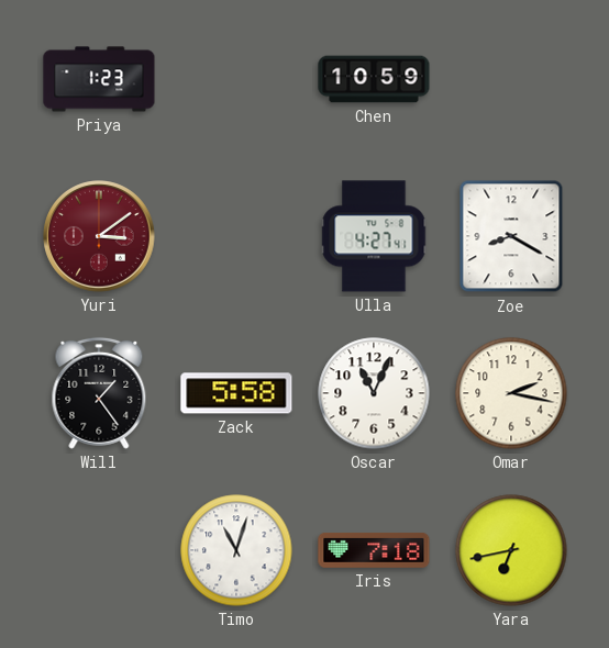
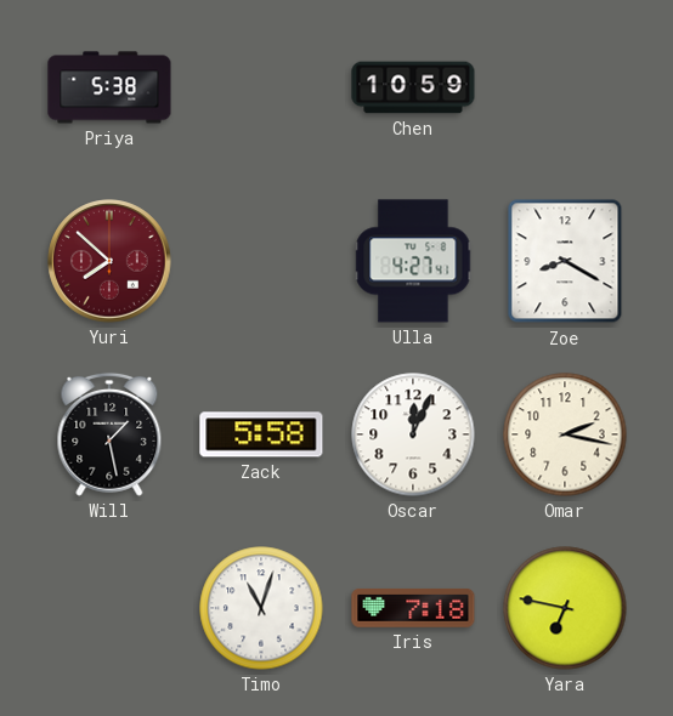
Priya: 1:23 -> 5:38 (109, 87)
Yuri: 3:09 -> 7:52 (109, 261)
Will: 1:24 -> 1:28 (109, 434)
Oscar: 11:04 -> 12:04 (413, 434)
Yara: 6:43 -> 6:47 (565, 608)
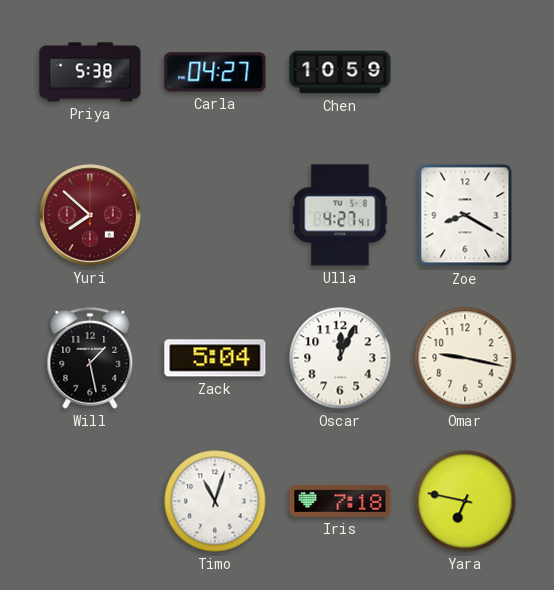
Carla: none -> 04:27 (215, 72)
Zack: 5:58 -> 5:04 (215, 358)
Omar: 2:17 -> 9:17 (465, 358)
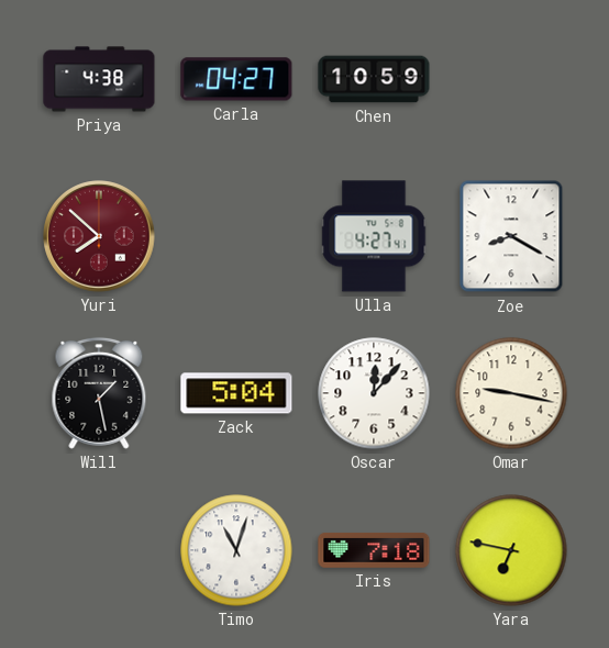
Priya: 5:38 -> 4:38 (99, 79)
Oscar: 12:04 -> 12:07 (374, 393)
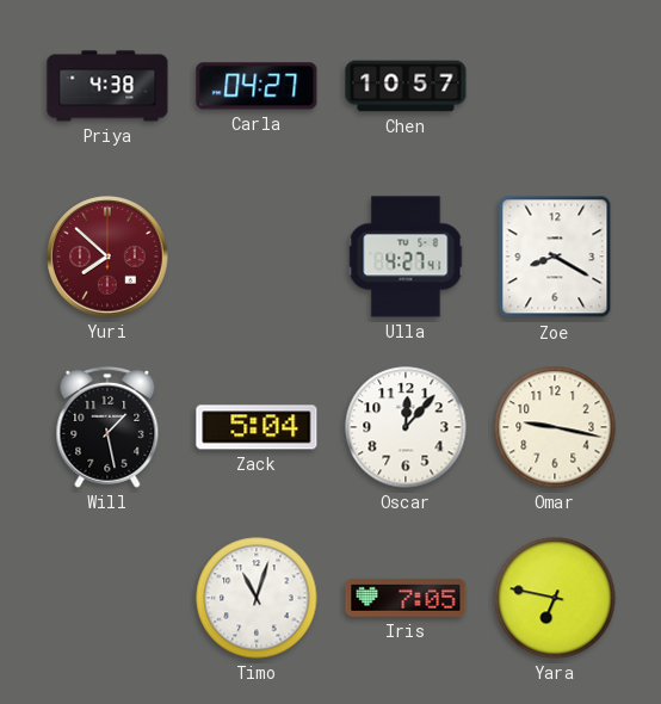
Chen: 10:59 -> 10:57 (406, 86)
Iris: 7:18 -> 7:05 (406, 598)
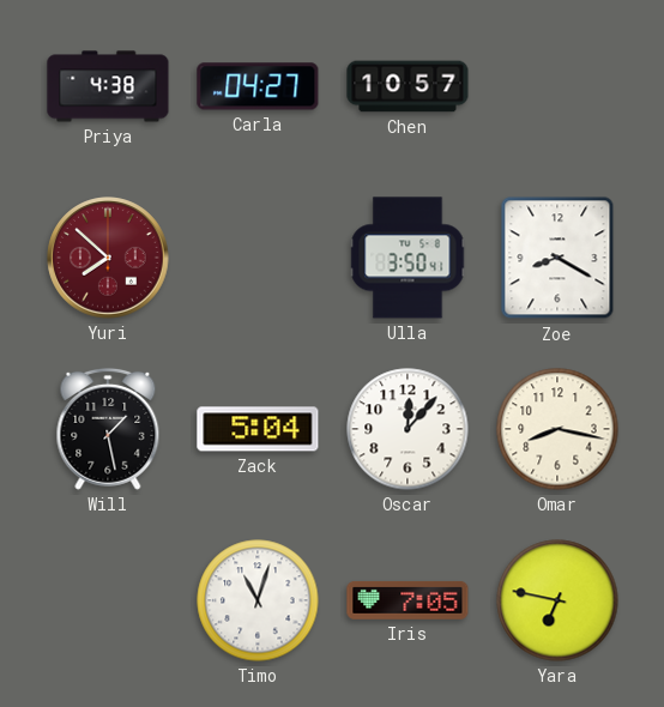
Ulla: 4:27 -> 3:50 (408, 258)
Omar: 9:17 -> 8:17 (557, 429)
